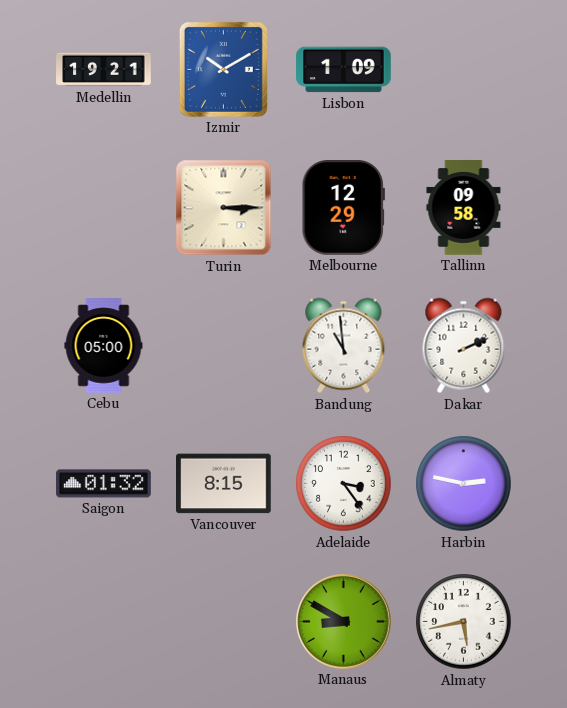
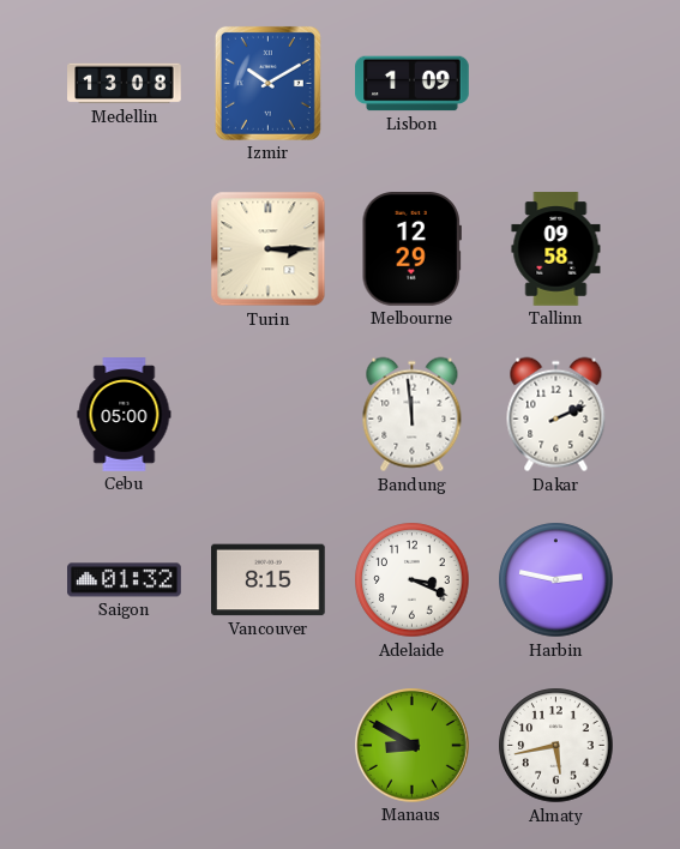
Medellin: 19:21 -> 13:08 (125, 84)
Bandung: 10:59 -> 11:59 (413, 415)
Adelaide: 3:24 -> 3:19 (413, 580)
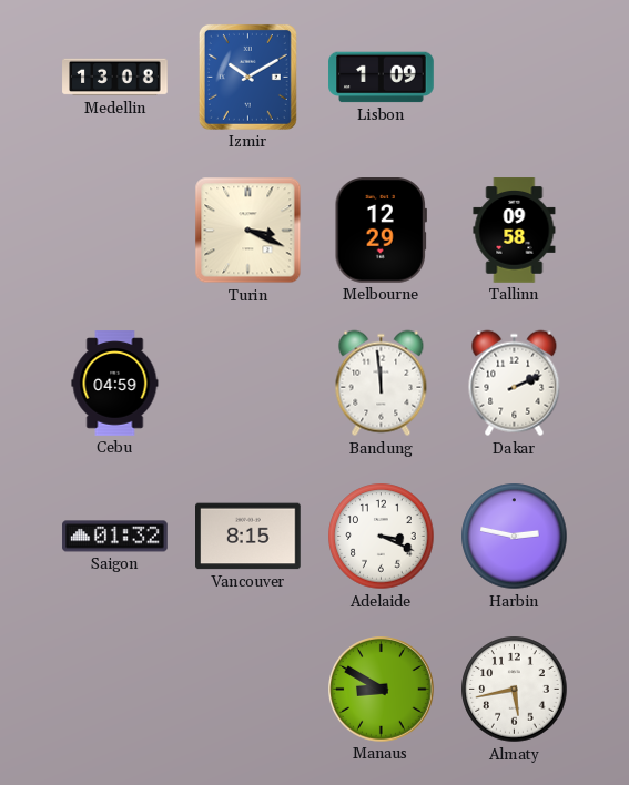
Turin: 3:15 -> 3:19 (248, 231)
Cebu: 05:00 -> 04:59 (115, 384)
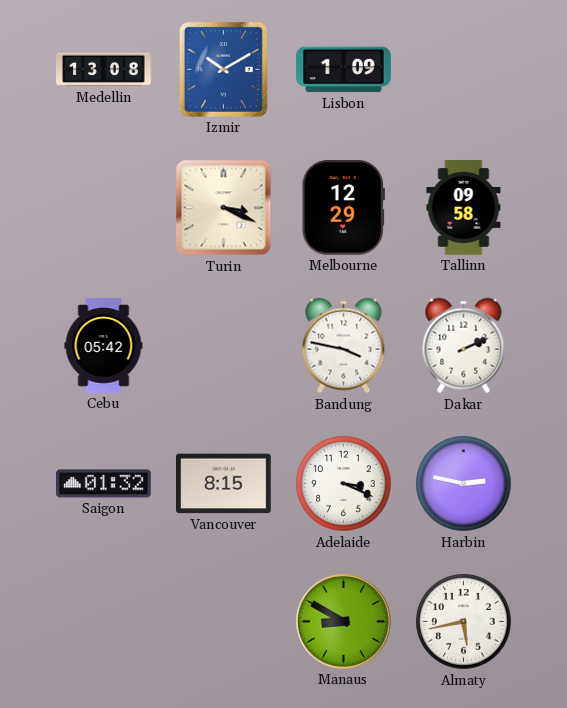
Cebu: 04:59 -> 05:42 (104, 346)
Bandung: 11:59 -> 3:47 (344, 346)
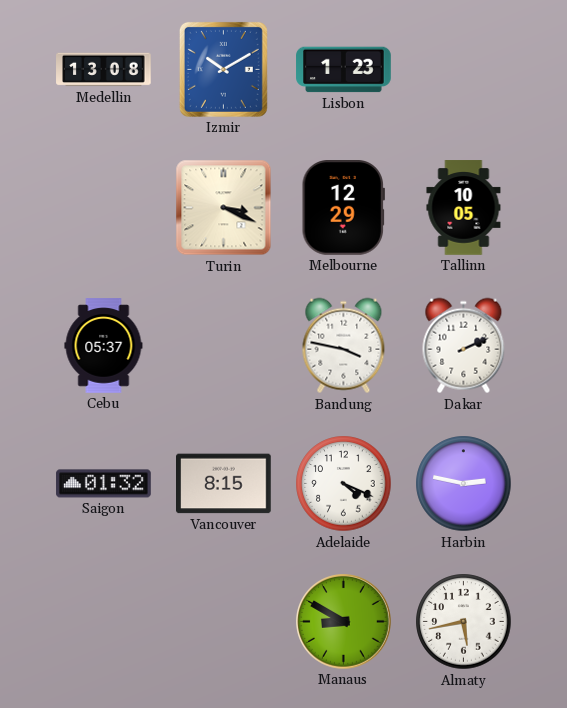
Lisbon: 1:09 -> 1:23 (344, 70)
Tallinn: 09:58 -> 10:05 (464, 208)
Cebu: 05:42 -> 05:37 (104, 346)
Adelaide: 3:19 -> 4:19 (344, 484)
